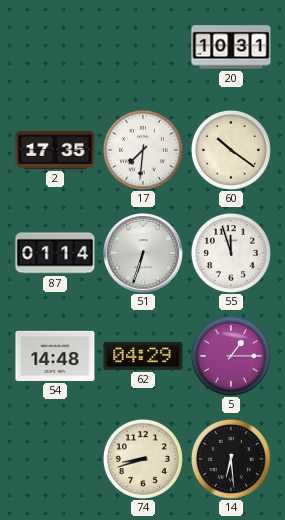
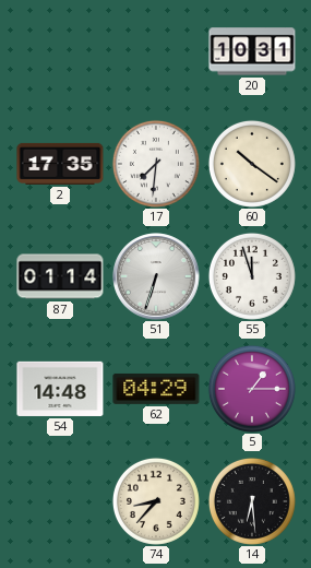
74: 8:42 -> 8:37 (156, 501)
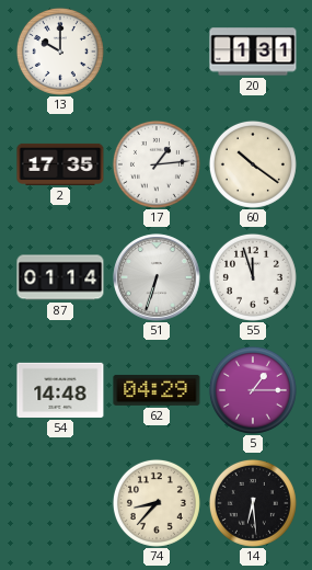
13: none -> 10:00 (60, 52)
20: 10:31 -> 1:31 (253, 52)
17: 7:31 -> 1:14 (157, 164)
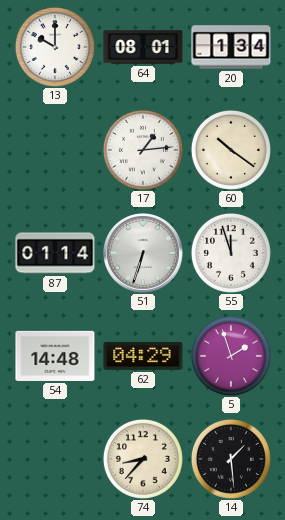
64: none -> 08:01 (143, 47)
20: 1:31 -> 1:34 (231, 47)
2: 17:35 -> none (60, 164)
5: 1:15 -> 1:57 (231, 356)
14: 6:29 -> 1:29 (231, 459)
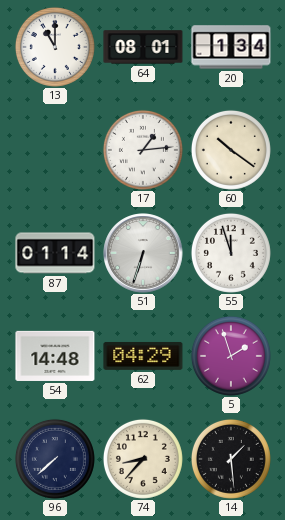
13: 10:00 -> 11:00 (55, 47)
96: none -> 7:38 (55, 459)
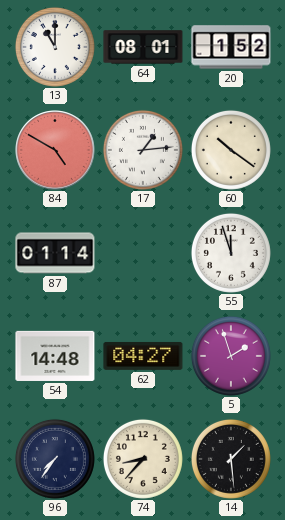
20: 1:34 -> 1:52 (231, 47)
84: none -> 4:50 (55, 150)
51: 6:33 -> none (143, 253)
62: 04:29 -> 04:27 (143, 356)
96: 7:38 -> 7:36 (55, 459)
